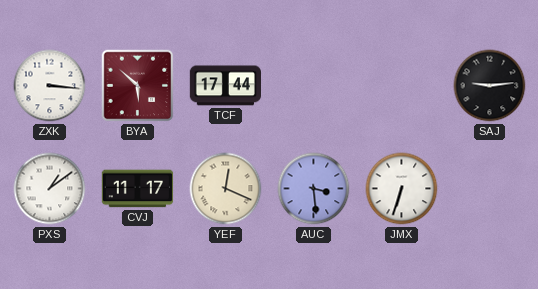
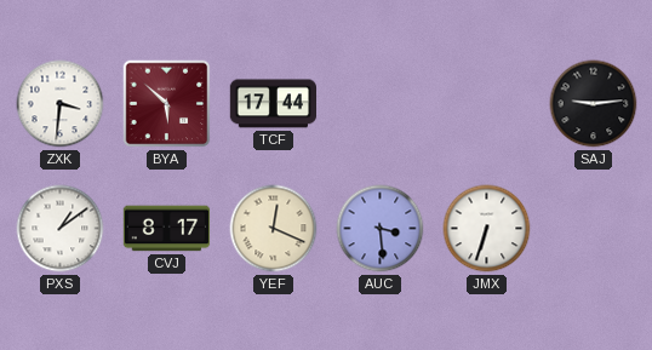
ZXK: 3:16 -> 3:31 (61, 104)
CVJ: 11:17 -> 8:17 (167, 229)
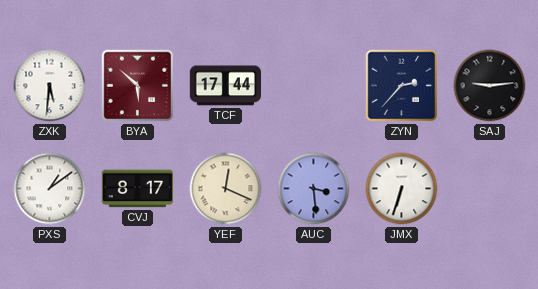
ZXK: 3:31 -> 5:31 (50, 86)
ZYN: none -> 2:37 (402, 86)
